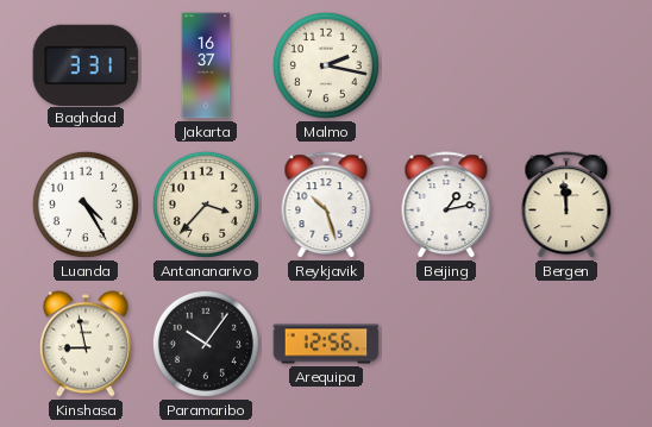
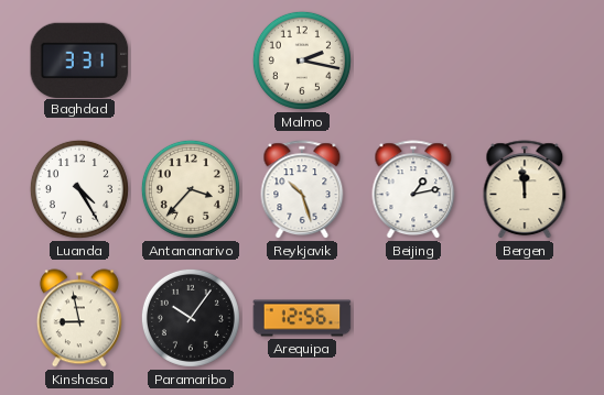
Jakarta: 16:37 -> none (206, 65)
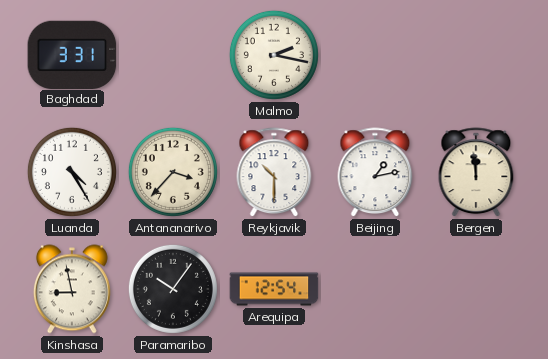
Reykjavik: 10:27 -> 10:30 (274, 173)
Arequipa: 12:56 -> 12:54 (274, 289)
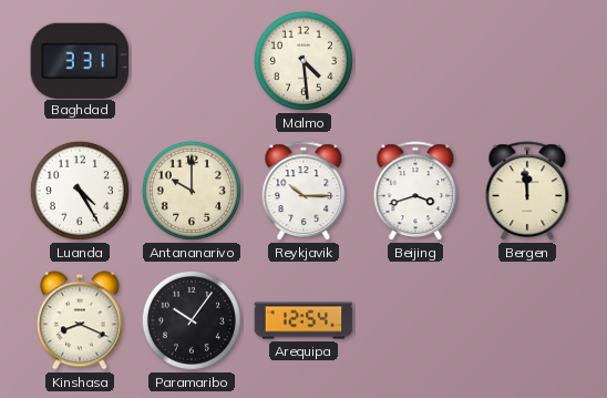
Malmo: 2:17 -> 4:29 (303, 61)
Antananarivo: 3:37 -> 10:00 (192, 191)
Reykjavik: 10:30 -> 10:15 (303, 192)
Beijing: 1:13 -> 3:42 (415, 192)
Kinshasa: 8:58 -> 8:19 (80, 320)
